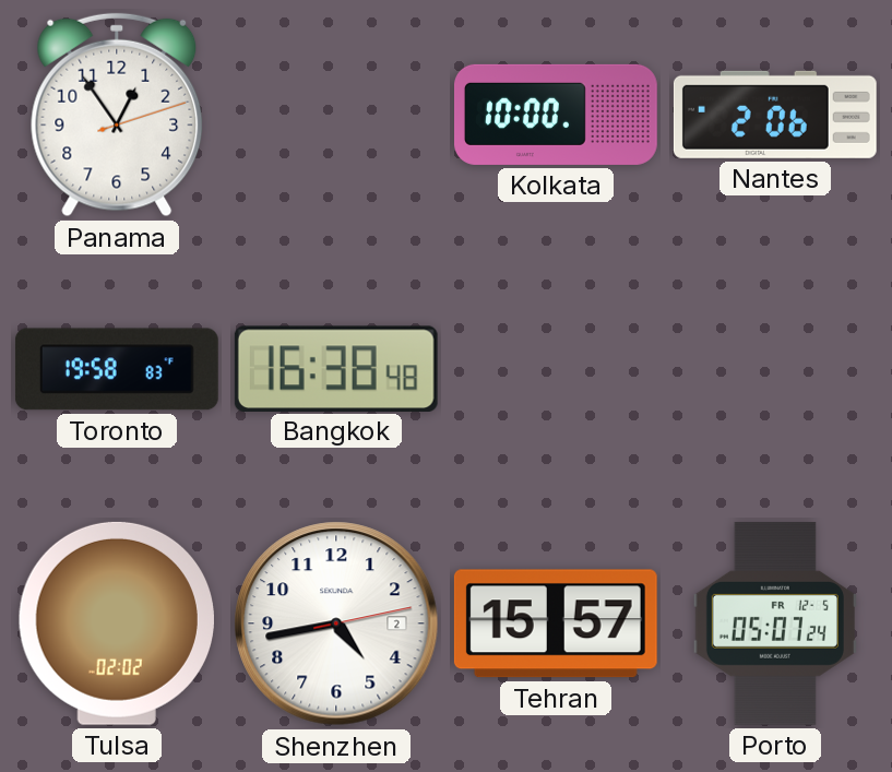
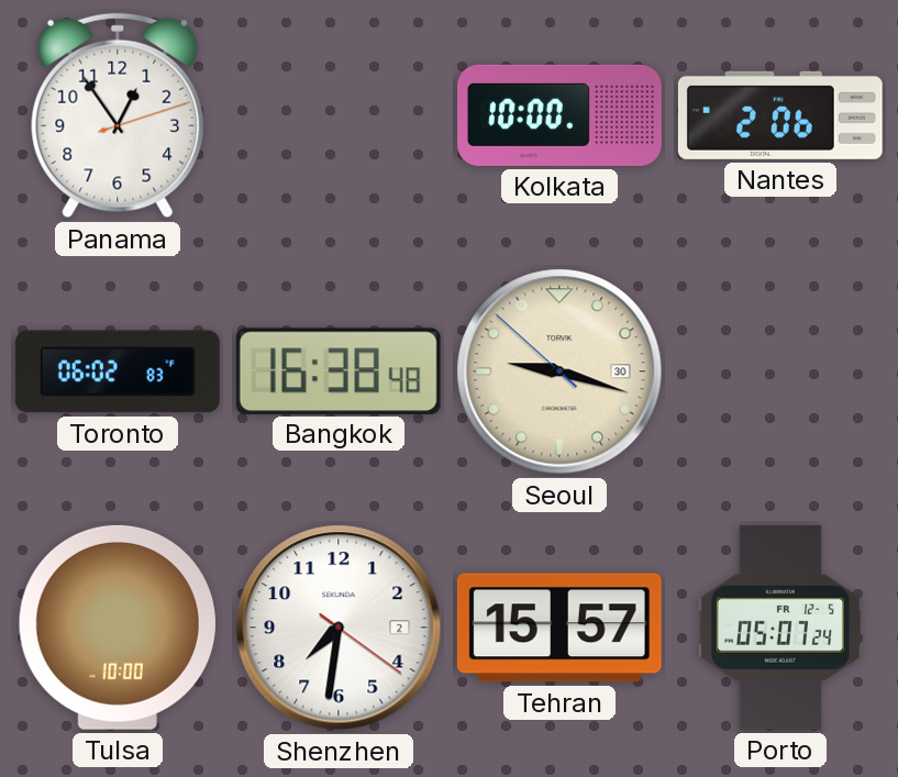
Toronto: 19:58 -> 06:02 (118, 371)
Seoul: none -> 9:17 (559, 371)
Tulsa: 02:02 -> 10:00 (117, 628)
Shenzhen: 4:43 -> 7:31 (339, 628)
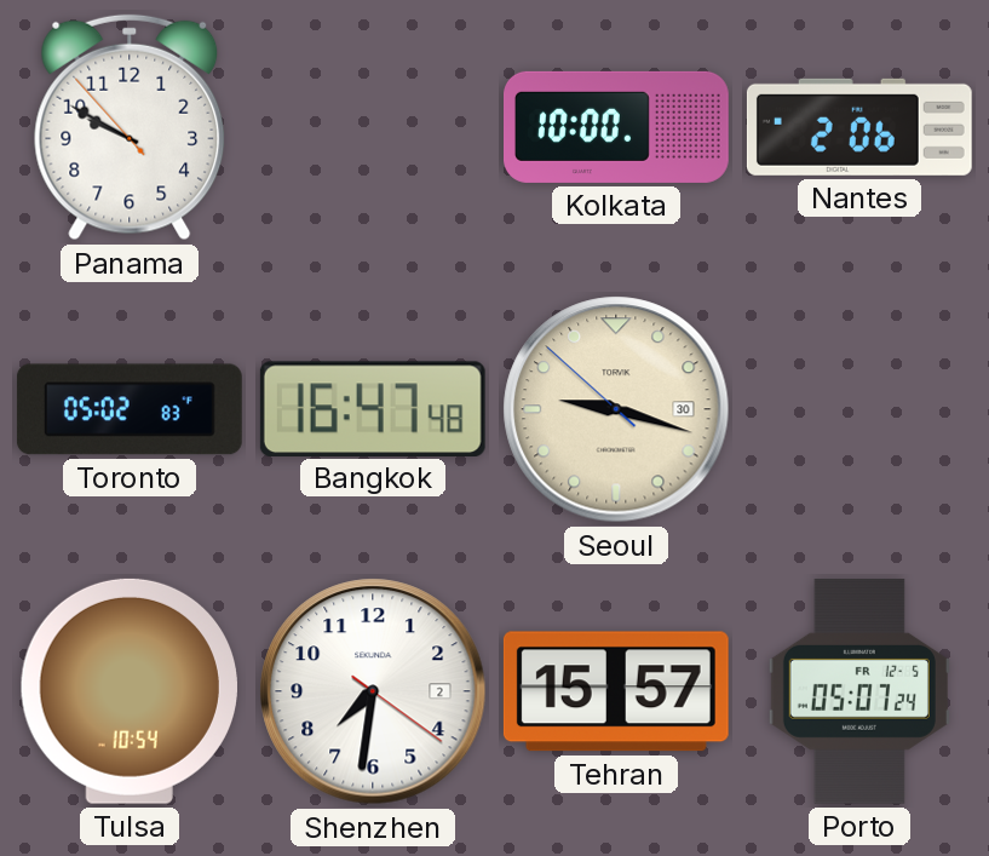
Panama: 12:54 -> 9:49 (130, 127)
Toronto: 06:02 -> 05:02 (130, 409)
Bangkok: 16:38 -> 16:47 (373, 408)
Tulsa: 10:00 -> 10:54 (128, 691)
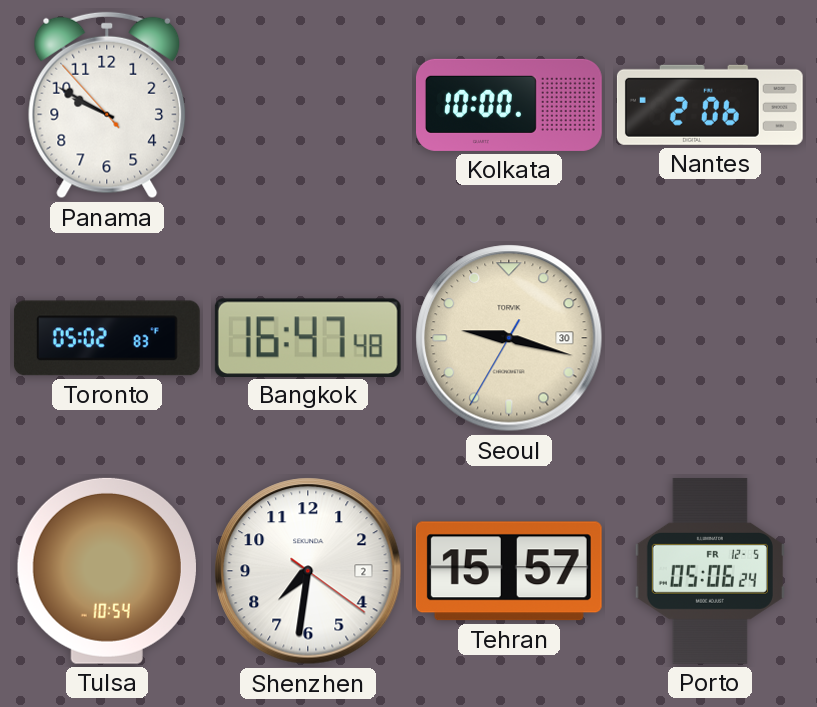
Seoul: 9:17:52 -> 9:17:35 (509, 338)
Porto: 05:07 -> 05:06 (710, 571)
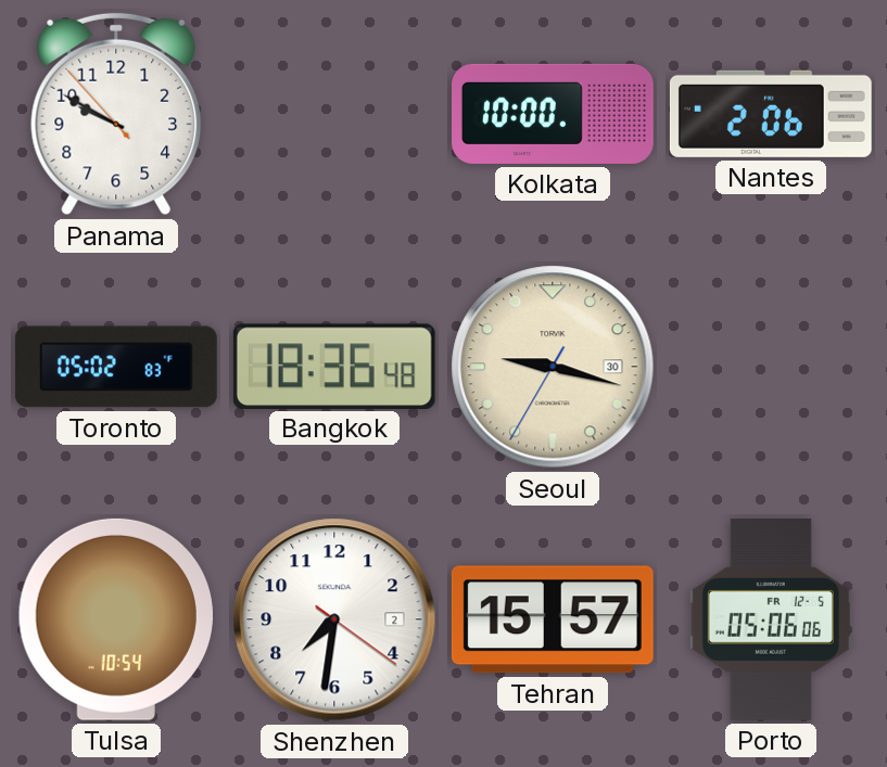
Bangkok: 16:47 -> 18:36 (334, 366)
Porto: 05:06:24 -> 05:06:06 (771, 619)
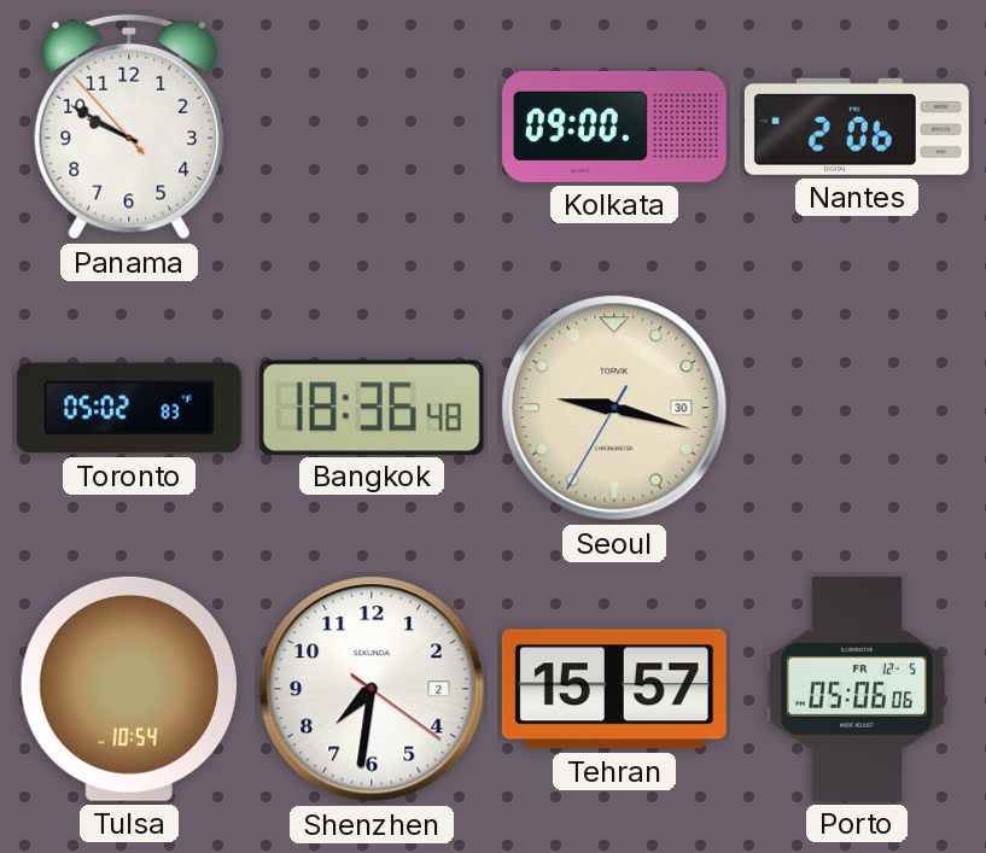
Kolkata: 10:00 -> 09:00 (615, 127)
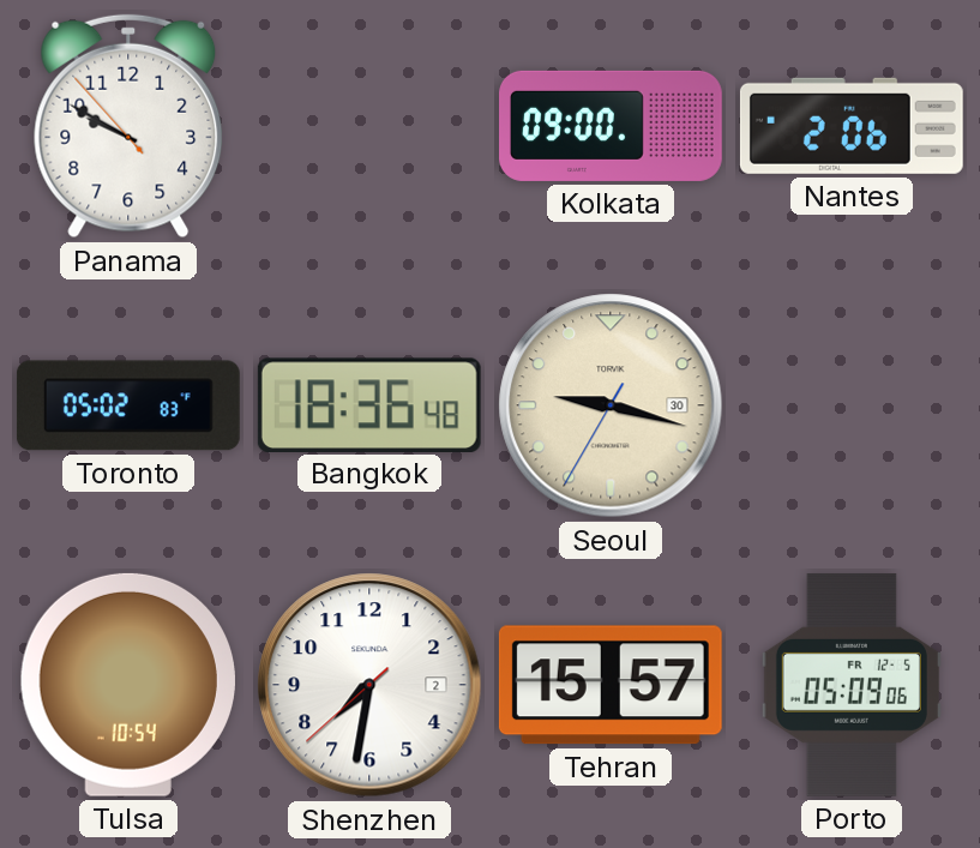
Shenzhen: 7:31:21 -> 7:31:38 (369, 685)
Porto: 05:06 -> 05:09 (852, 685)
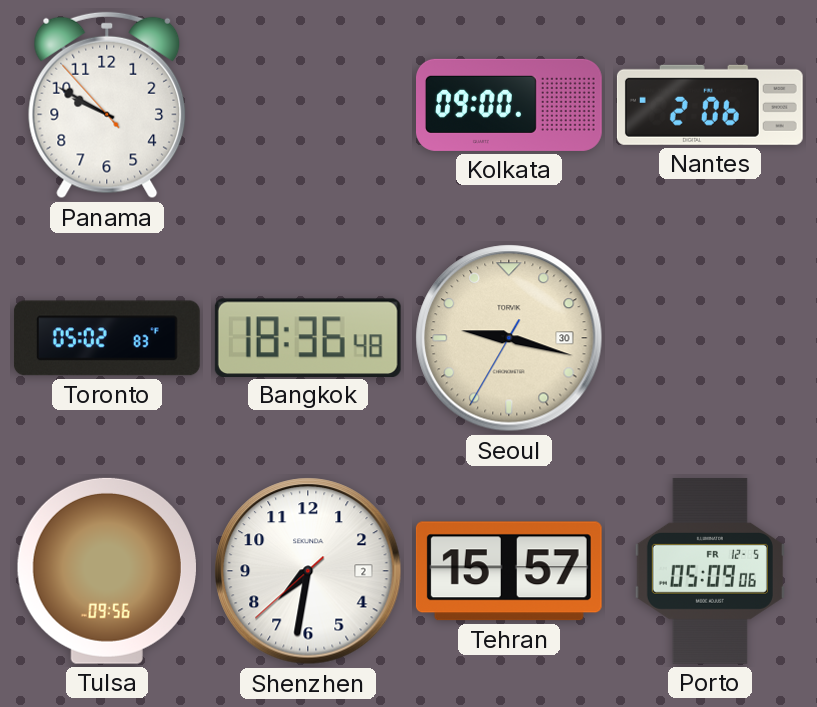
Tulsa: 10:54 -> 09:56 (106, 571)
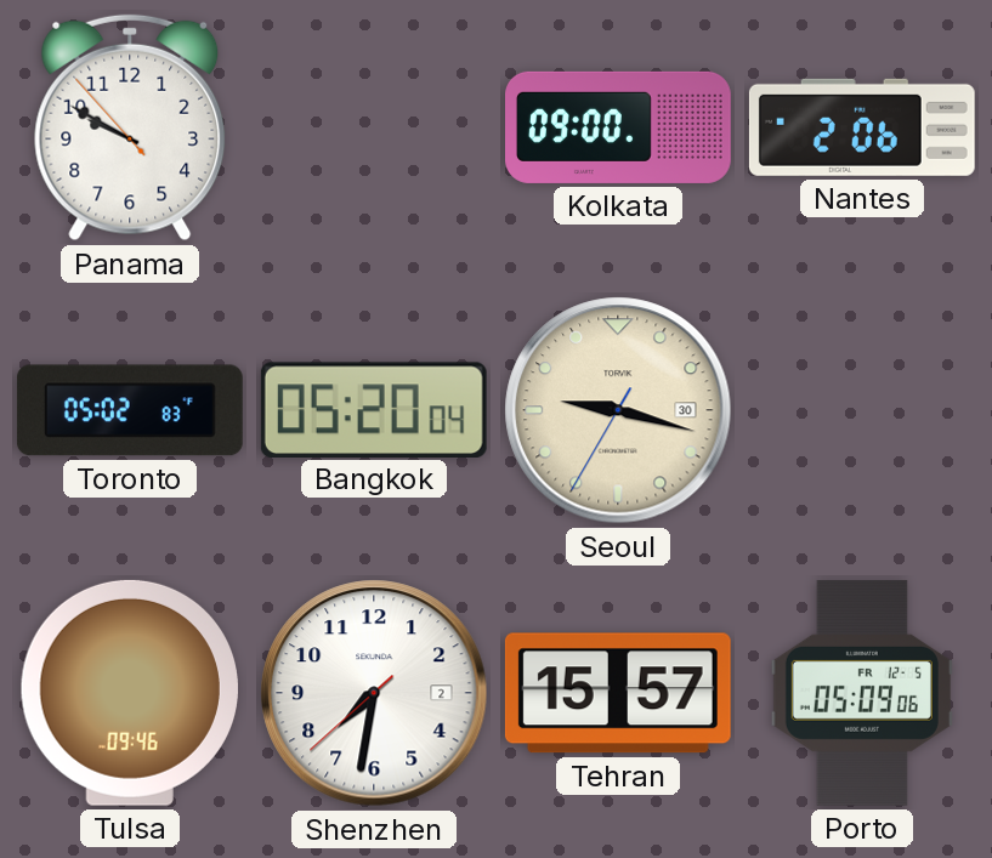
Bangkok: 18:36 -> 05:20 (374, 409)
Tulsa: 09:56 -> 09:46 (129, 693)
